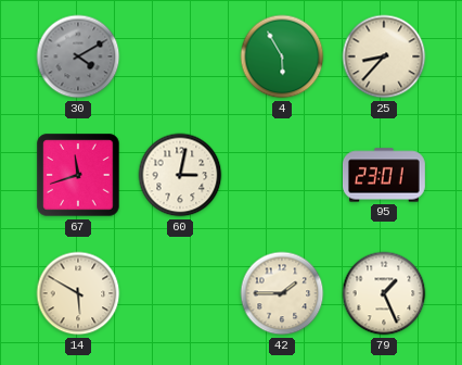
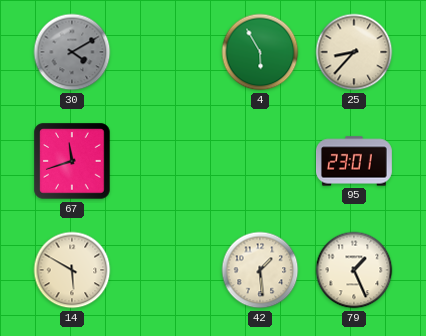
60: 3:02 -> none (180, 175)
42: 1:45 -> 1:29 (260, 270)
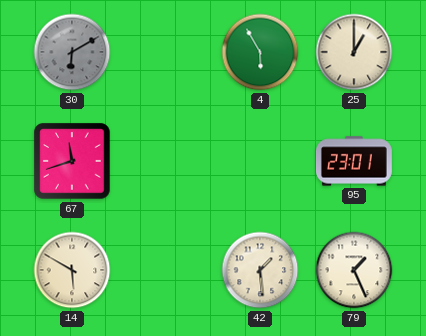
30: 4:10 -> 6:10 (72, 52)
25: 8:37 -> 1:00 (354, 52)
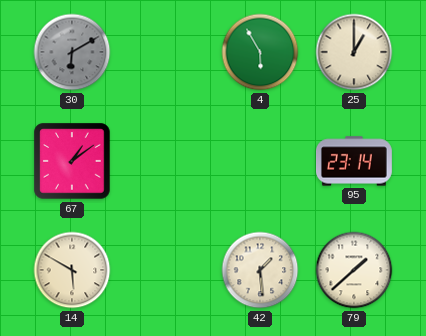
67: 11:42 -> 1:09 (72, 161)
95: 23:01 -> 23:14 (354, 161)
79: 1:26 -> 1:38 (354, 270)
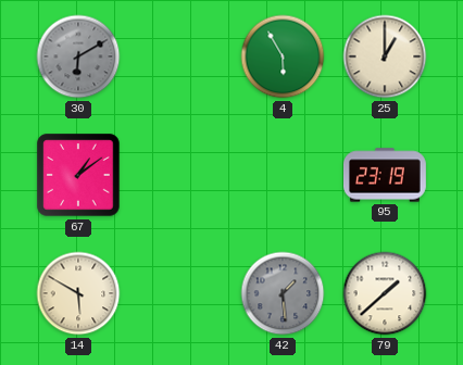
95: 23:14 -> 23:19 (385, 175)
42 dial: cream -> grey (283, 293)
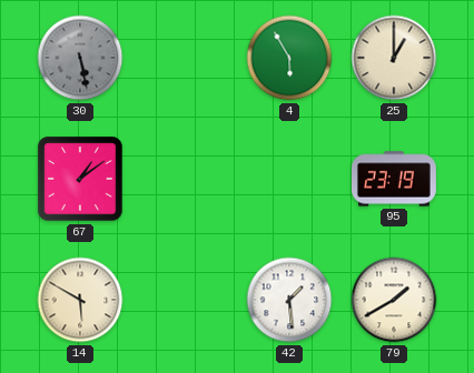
30: 6:10 -> 5:28 (80, 58)
42 dial: grey -> white (289, 300)
79: 1:38 -> 1:40 (394, 300)
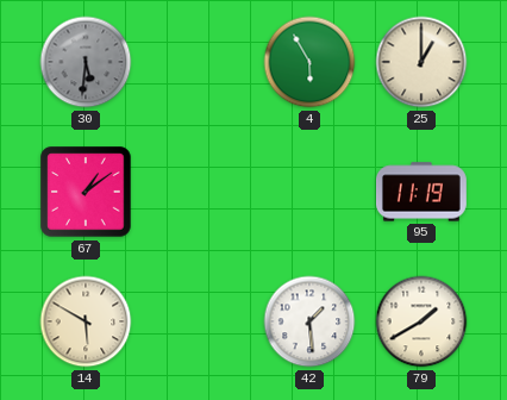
30: 5:28 -> 5:31 (86, 62)
95: 23:19 -> 11:19 (421, 192)
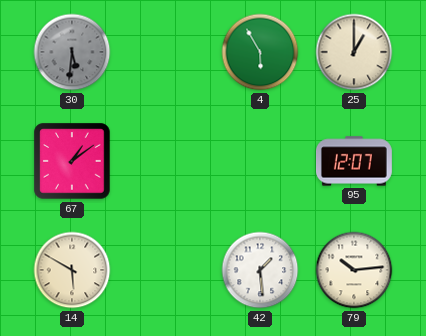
95: 11:19 -> 12:07 (354, 161)
79: 1:40 -> 10:14 (354, 270)
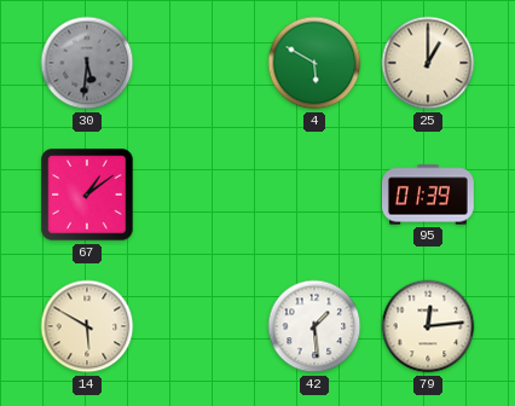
4: 5:55 -> 5:50 (314, 63)
95: 12:07 -> 01:39 (428, 195)
79: 10:14 -> 12:14 (428, 326)
